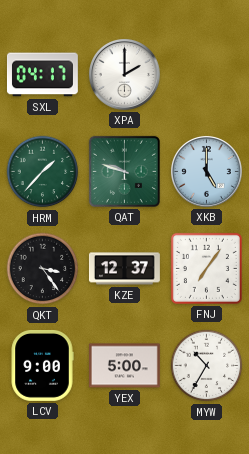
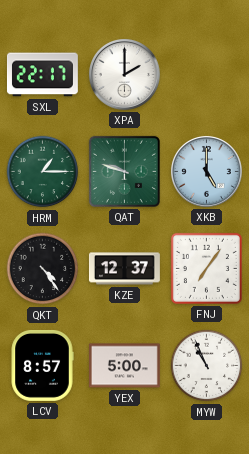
SXL: 04:17 -> 22:17 (42, 75)
HRM: 1:37 -> 1:15 (43, 172)
QKT: 3:24 -> 4:24 (43, 269)
LCV: 9:00 -> 8:57 (42, 365)
MYW: 10:35 -> 10:56 (207, 366)
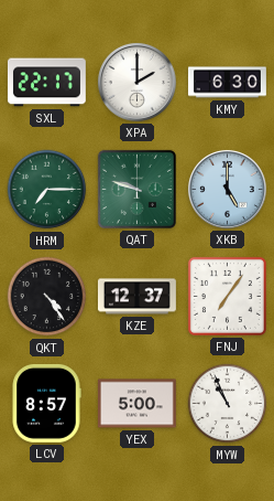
KMY: none -> 6:30 (227, 83)
HRM: 1:15 -> 7:15 (47, 190)
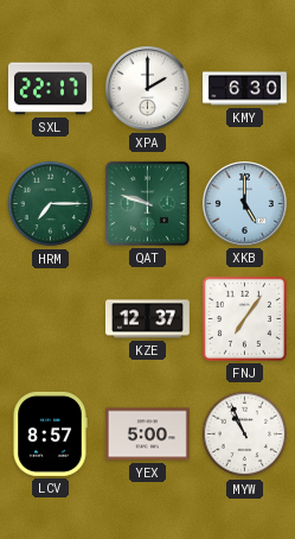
QKT: 4:24 -> none (47, 297)
